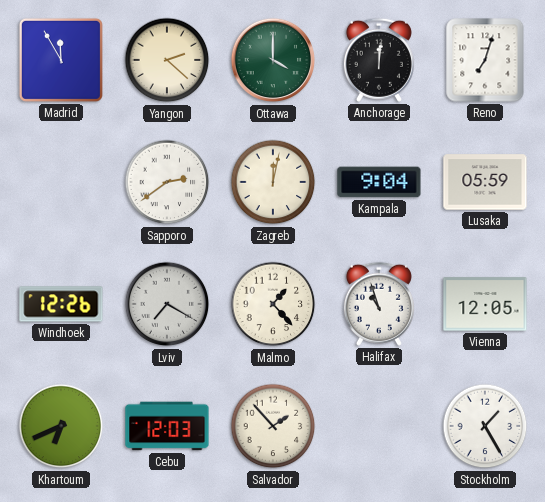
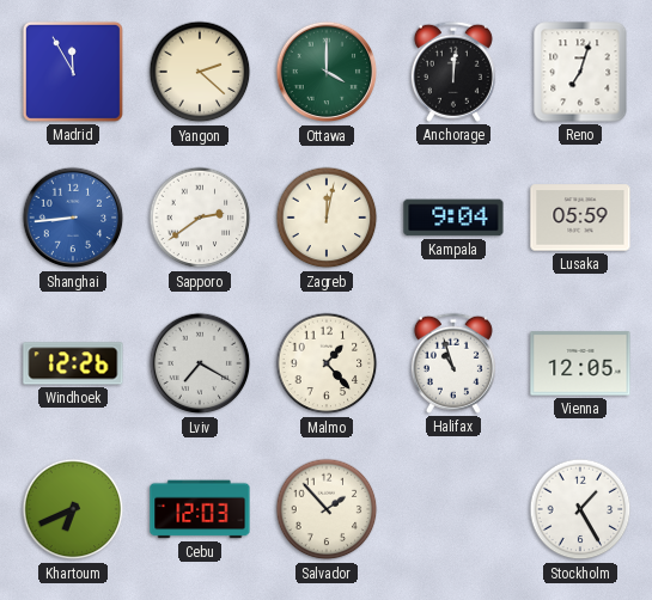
Shanghai: none -> 8:44 (73, 218)
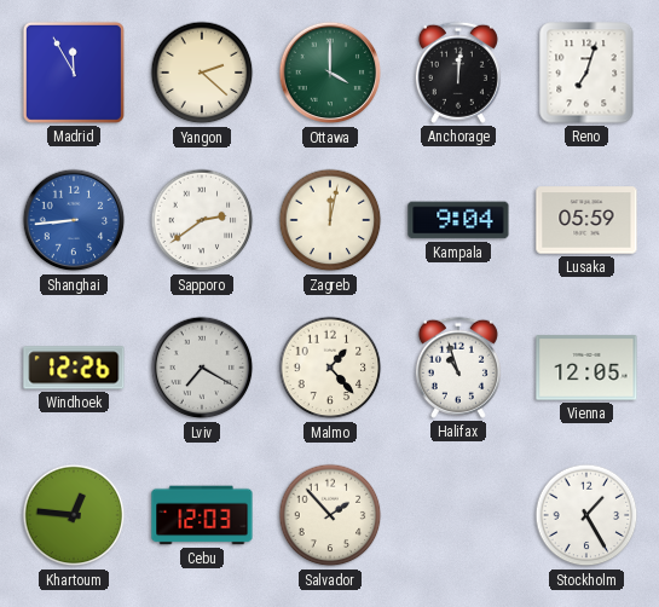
Khartoum: 6:41 -> 12:46 (74, 515)
